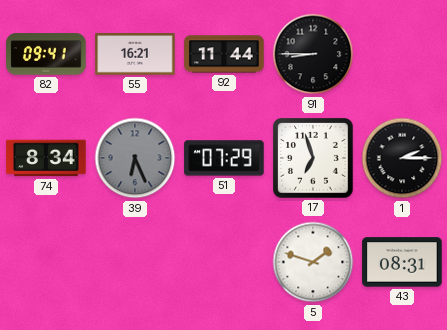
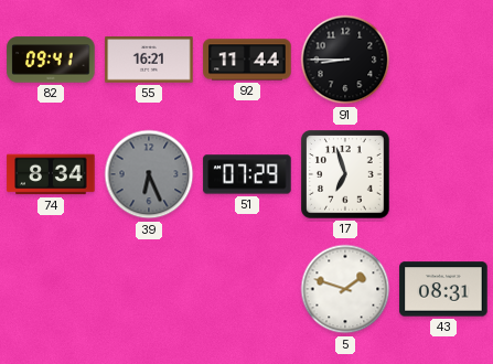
1: 2:15 -> none (402, 158)
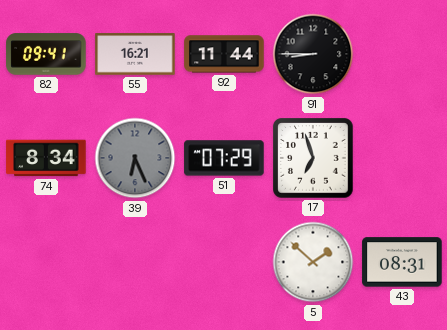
5: 1:48 -> 1:52 (313, 262)
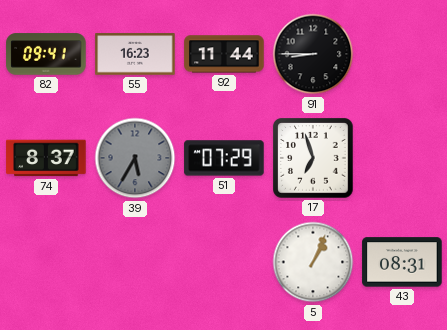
55: 16:21 -> 16:23 (135, 54)
74: 8:34 -> 8:37 (46, 158)
39: 6:26 -> 5:35 (135, 158)
5: 1:52 -> 1:04 (313, 262)
